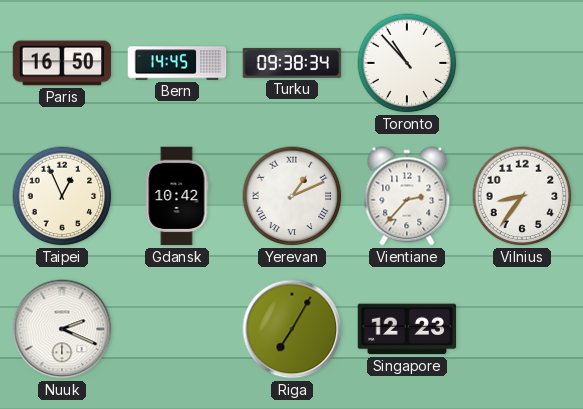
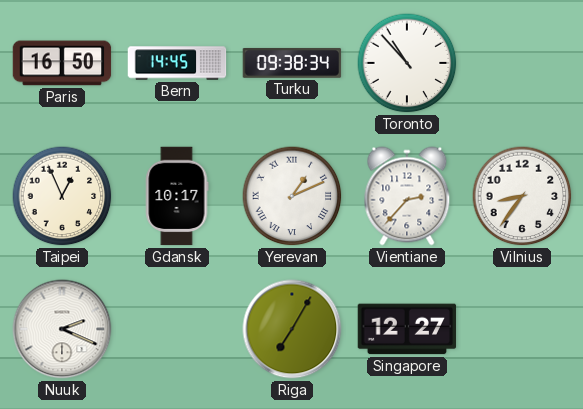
Gdansk: 10:42 -> 10:17 (177, 196)
Singapore: 12:23 -> 12:27 (407, 329)
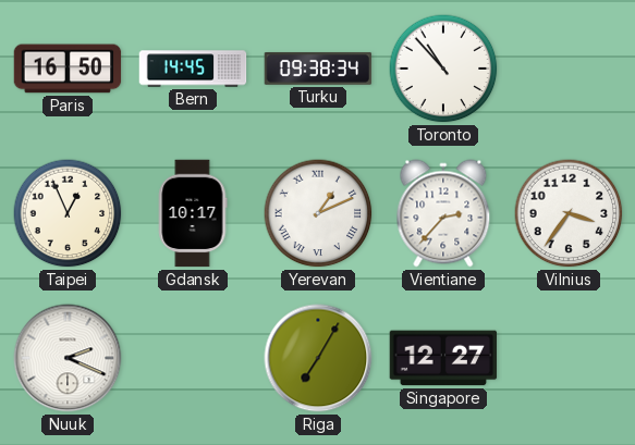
Vilnius: 8:36 -> 3:36 (569, 213)
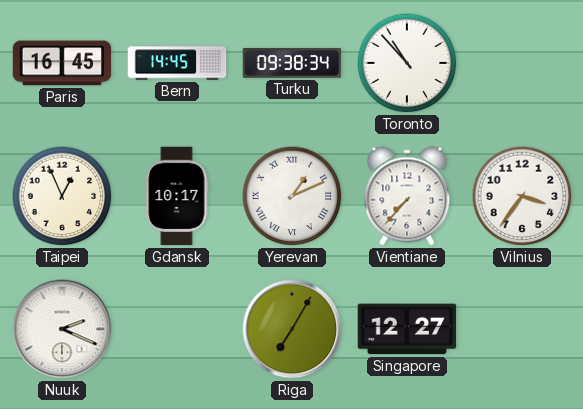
Paris: 16:50 -> 16:45 (62, 63)
Vientiane: 2:37 -> 7:37 (407, 196)
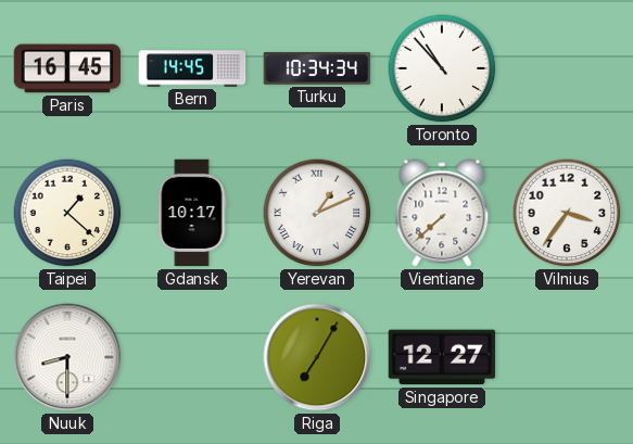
Turku: 09:38 -> 10:34 (317, 68)
Taipei: 12:56 -> 1:22 (67, 213)
Vientiane: 7:37 -> 7:38 (442, 213)
Nuuk: 2:19 -> 8:30 (67, 357)
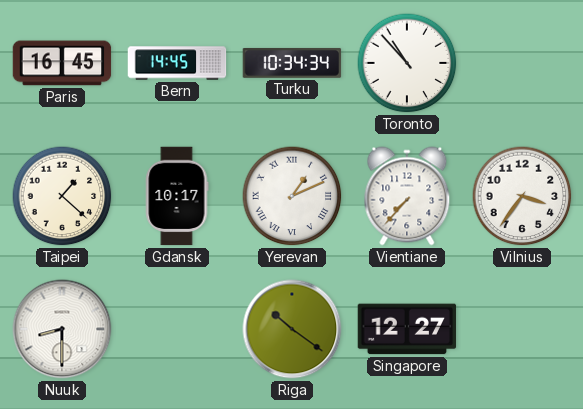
Vientiane: 7:38 -> 7:37 (407, 196)
Riga: 7:05 -> 10:21 (292, 329)
